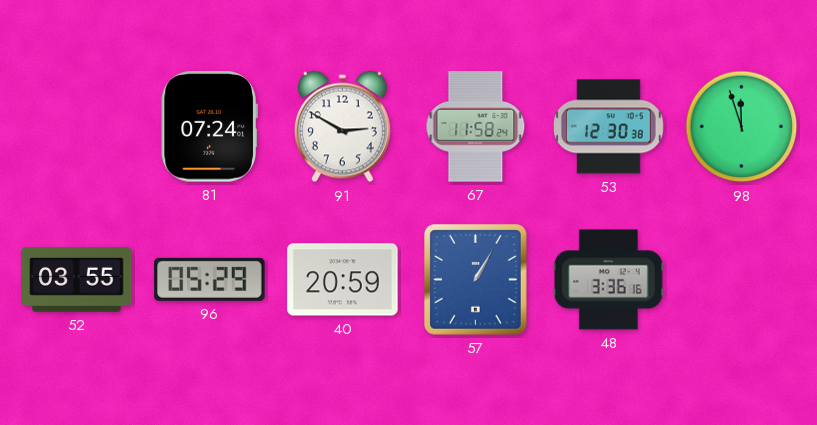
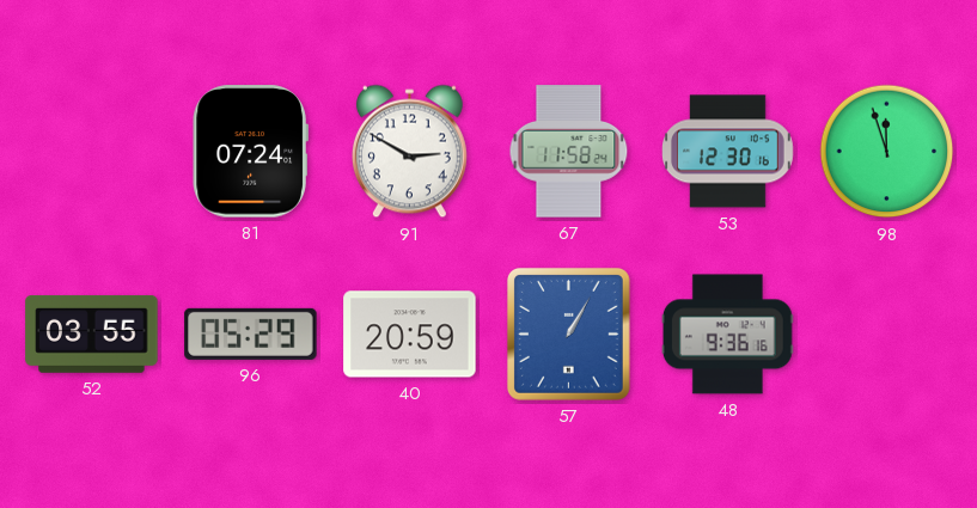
53: 12:30:38 -> 12:30:16 (728, 152)
48: 3:36 -> 9:36 (727, 335)
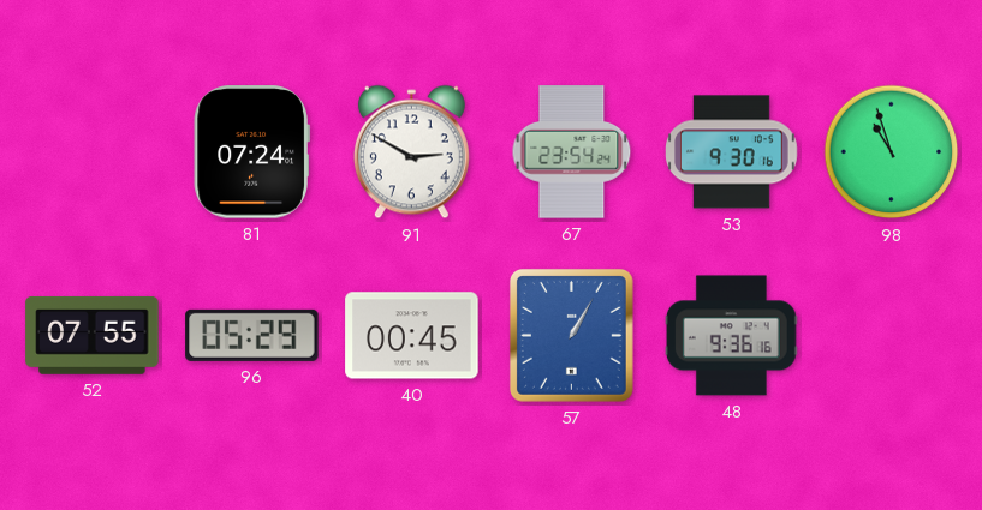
67: 11:58 -> 23:54 (572, 152)
53: 12:30 -> 9:30 (732, 152)
98: 11:57 -> 10:57 (892, 152)
52: 03:55 -> 07:55 (93, 335)
40: 20:59 -> 00:45 (412, 336)
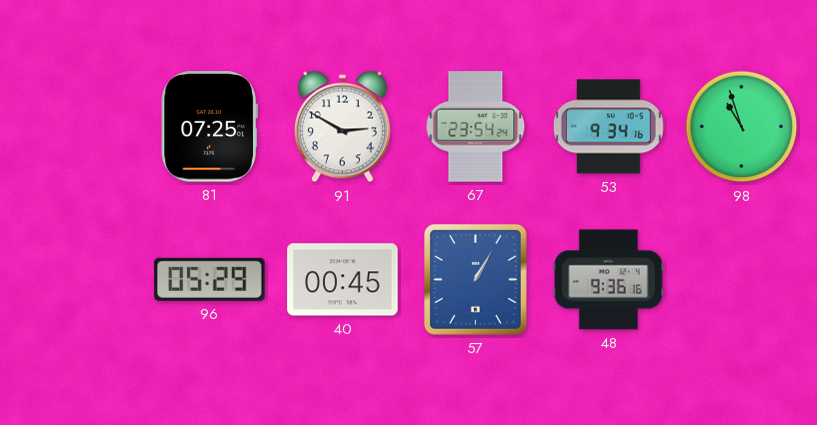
81: 07:24 -> 07:25 (209, 127)
53: 9:30 -> 9:34 (609, 127)
52: 07:55 -> none (93, 335)
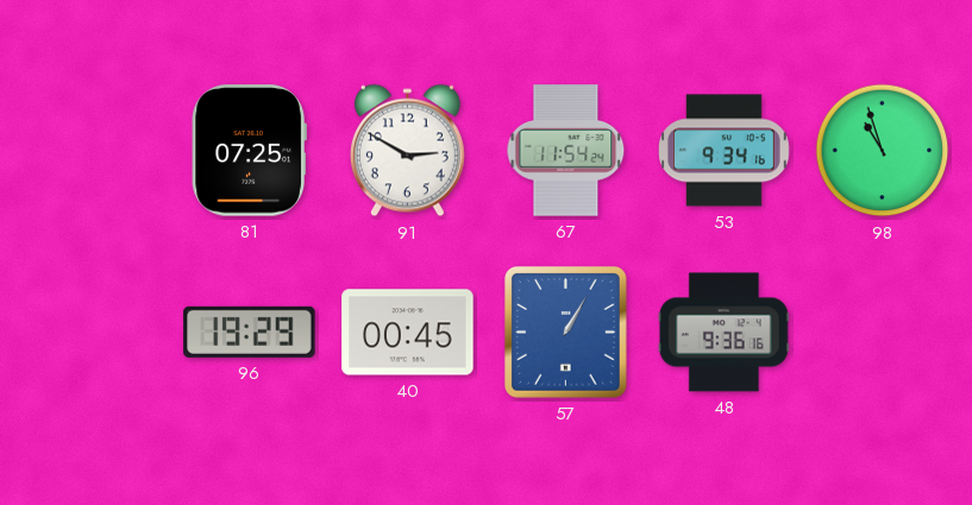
67: 23:54 -> 11:54 (566, 151)
96: 05:29 -> 19:29 (250, 332)
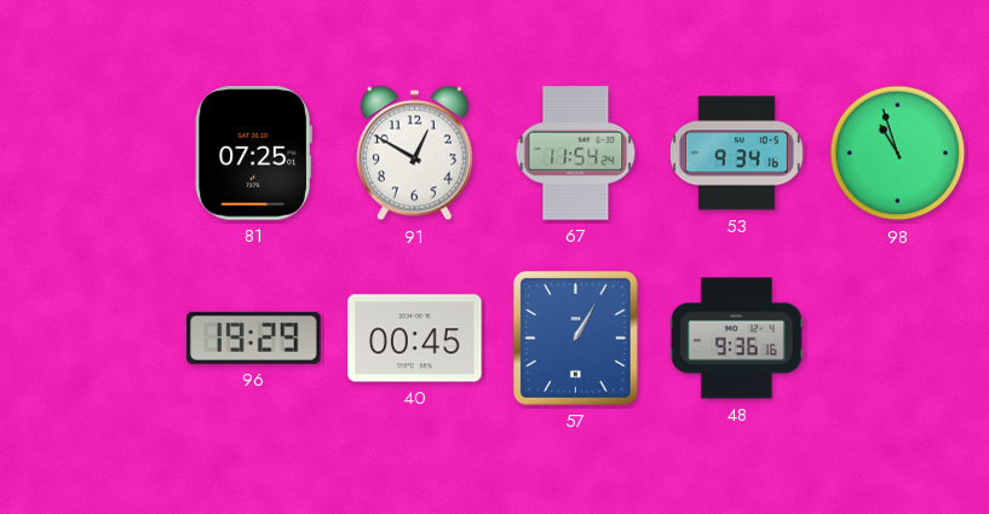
91: 2:50 -> 12:50 (414, 154)
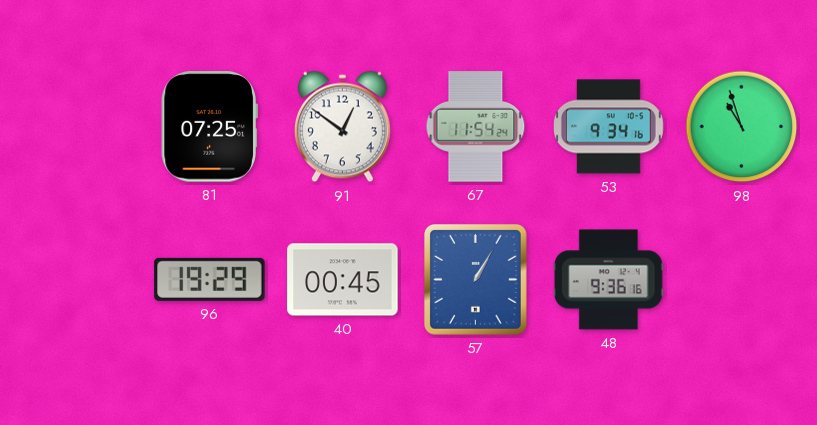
91: 12:50 -> 12:51 (342, 127)
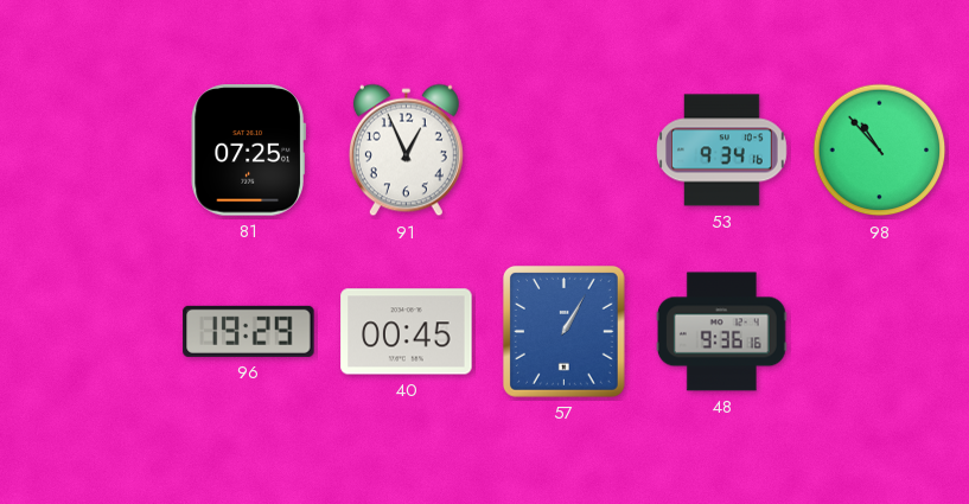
91: 12:51 -> 12:56 (406, 151)
67: 11:54 -> none (476, 127)
98: 10:57 -> 10:53 (880, 151)
